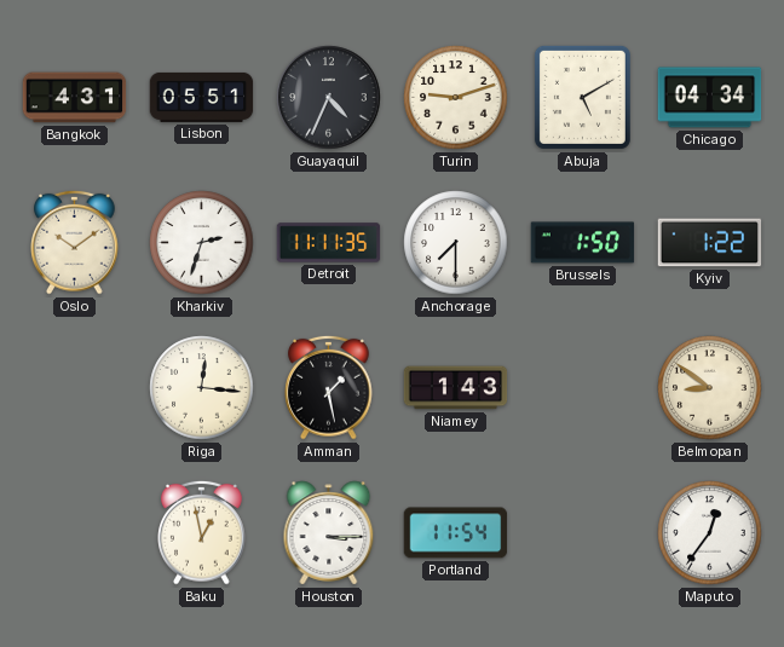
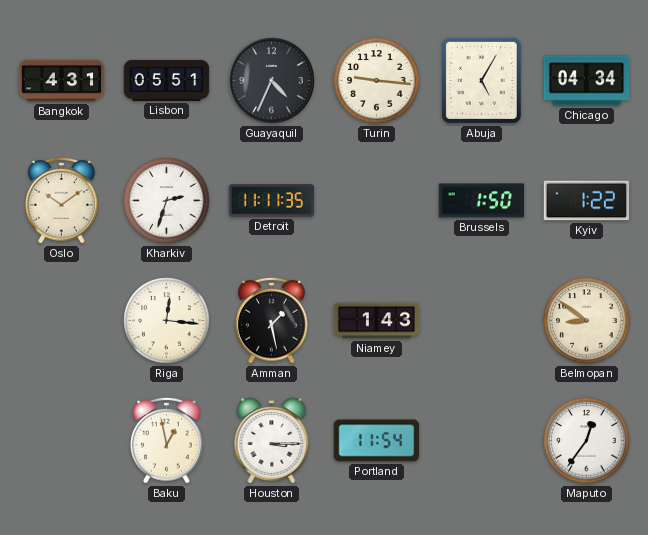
Turin: 9:12 -> 9:16 (377, 81)
Abuja: 5:10 -> 5:05 (481, 80)
Anchorage: 7:30 -> none (456, 243)
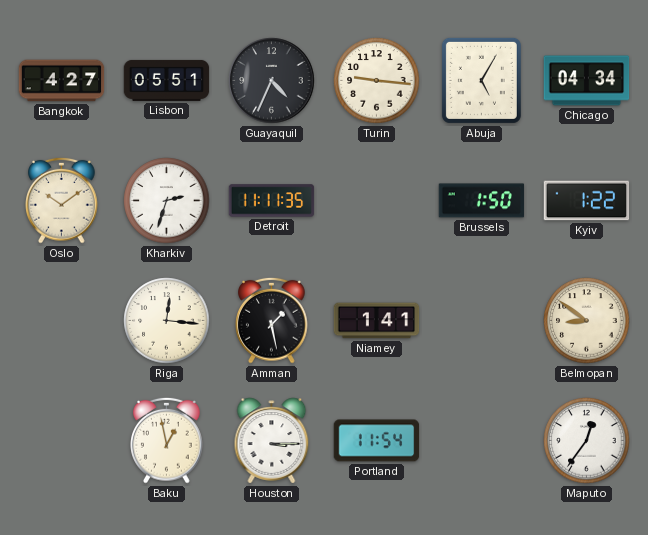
Bangkok: 4:31 -> 4:27 (62, 81)
Niamey: 1:43 -> 1:41 (377, 321)
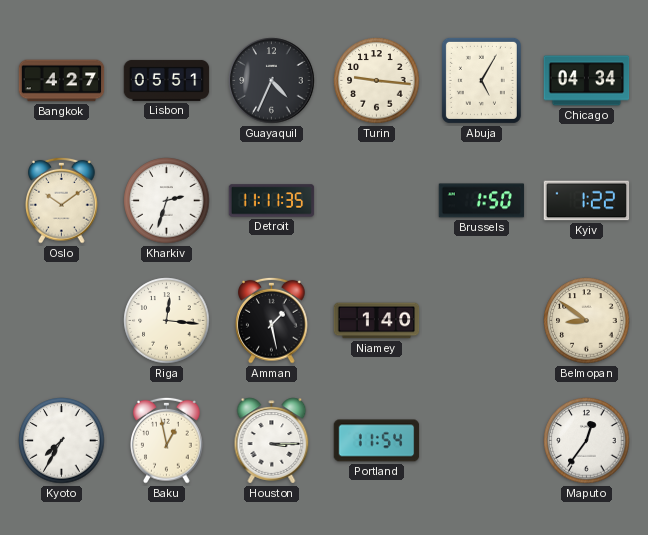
Niamey: 1:41 -> 1:40 (377, 321)
Kyoto: none -> 7:35 (62, 441)
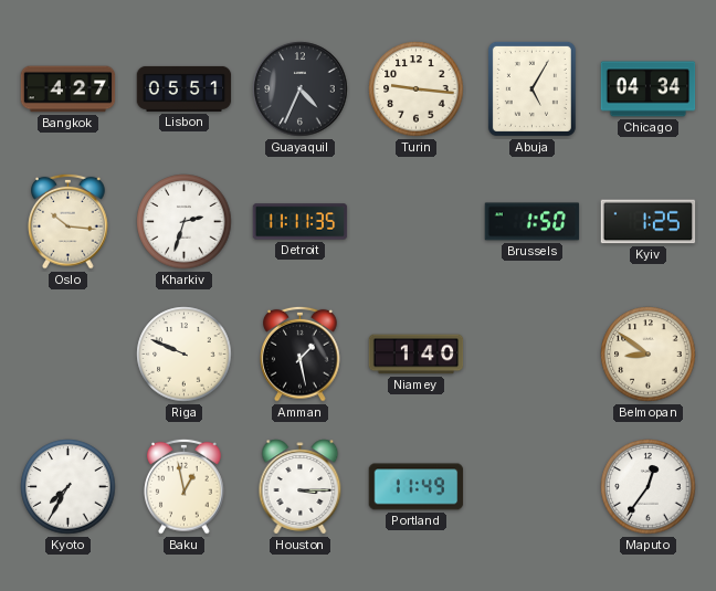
Oslo: 10:09 -> 10:16 (69, 221)
Kyiv: 1:22 -> 1:25 (649, 222)
Riga: 12:16 -> 9:49 (185, 355)
Portland: 11:54 -> 11:49 (417, 487)
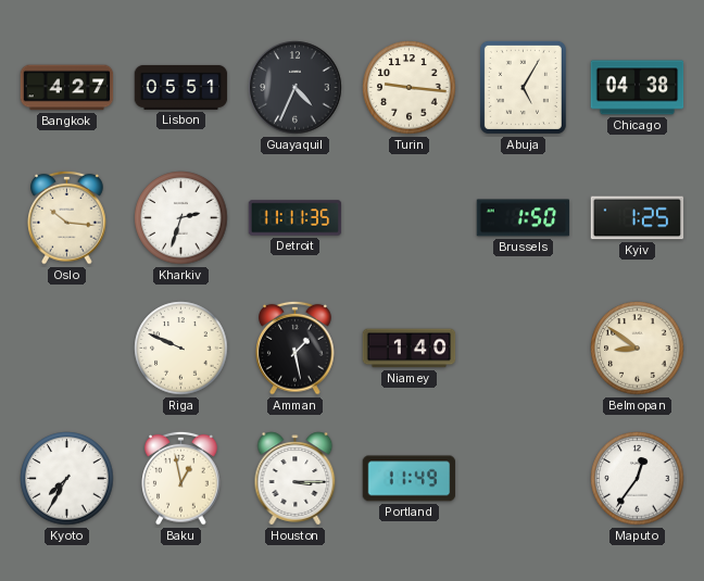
Chicago: 04:34 -> 04:38 (638, 88)
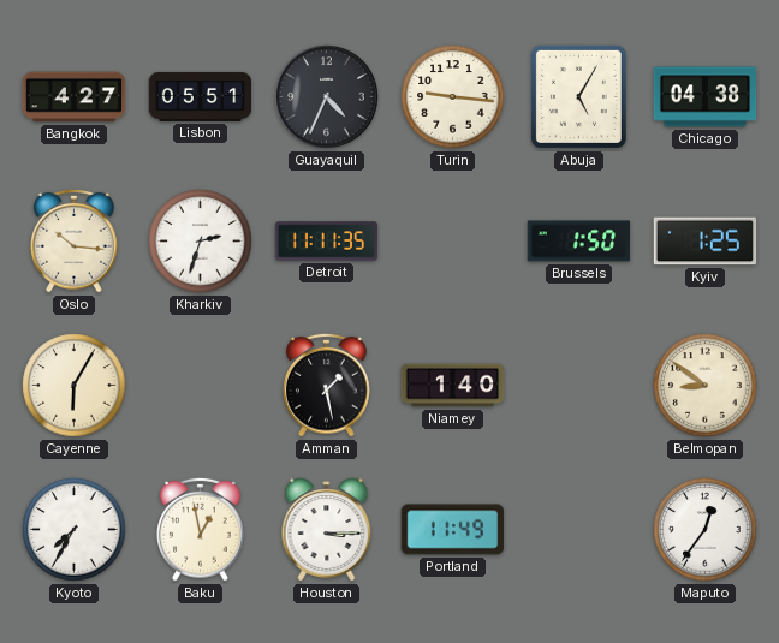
Cayenne: none -> 6:05 (75, 386)
Riga: 9:49 -> none (181, 349)
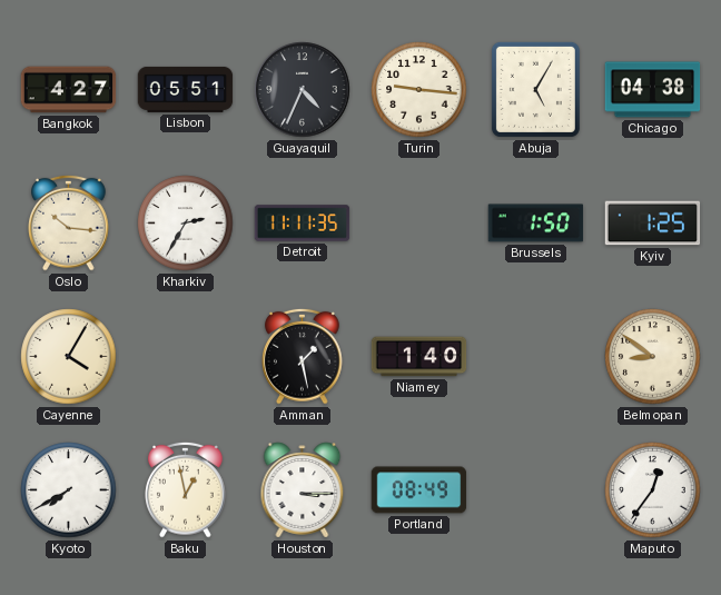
Kharkiv: 2:33 -> 2:35 (186, 224)
Cayenne: 6:05 -> 4:05 (69, 357)
Kyoto: 7:35 -> 7:40 (69, 490)
Portland: 11:49 -> 08:49 (419, 490)
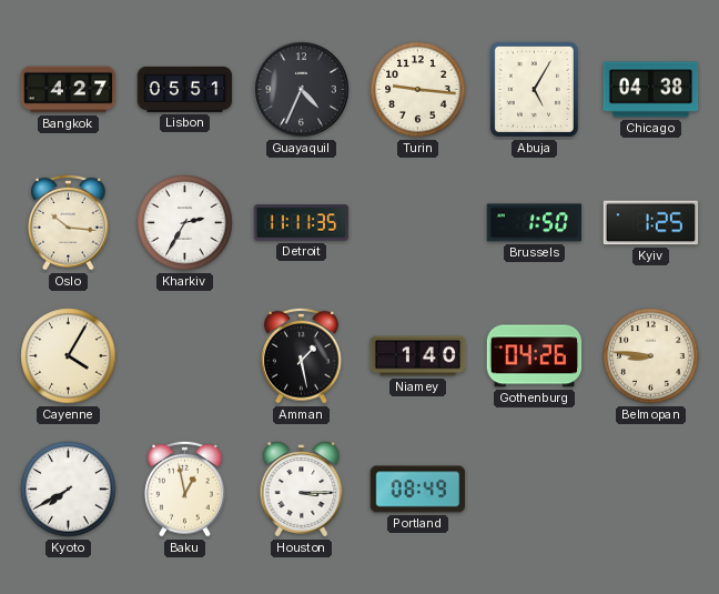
Gothenburg: none -> 04:26 (535, 356)
Belmopan: 8:51 -> 8:46 (651, 356)
Maputo: 12:36 -> none (653, 490)
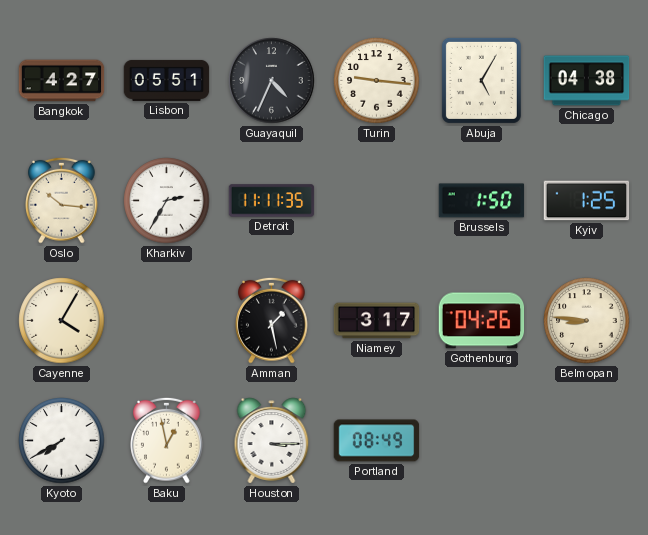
Niamey: 1:40 -> 3:17 (377, 321)
